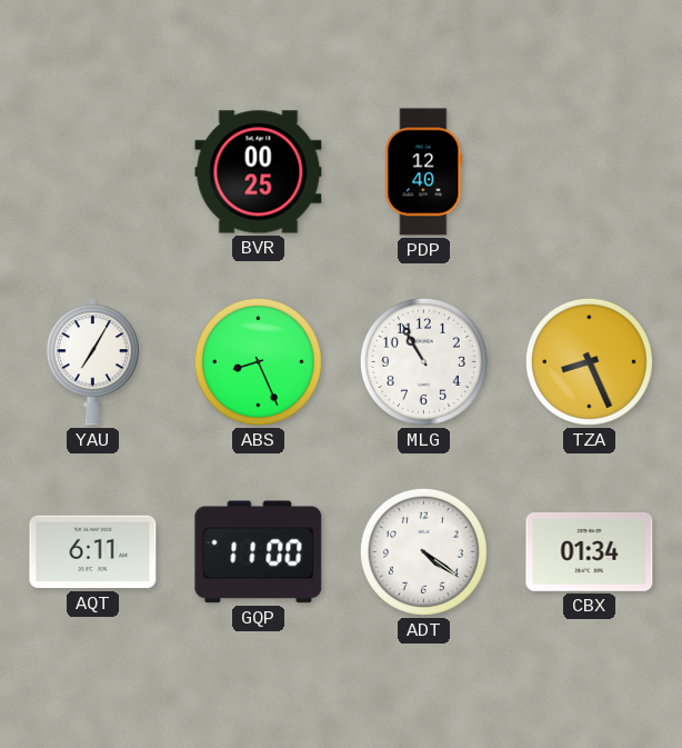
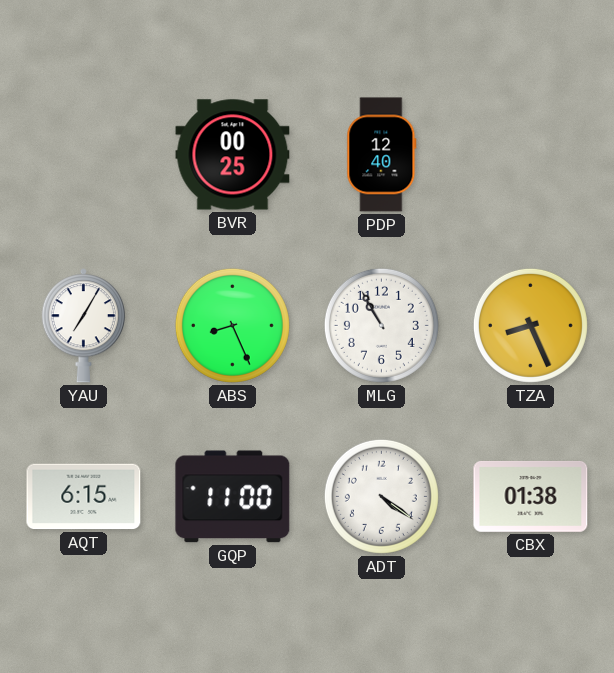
AQT: 6:11 -> 6:15 (84, 497)
CBX: 01:34 -> 01:38 (531, 496)
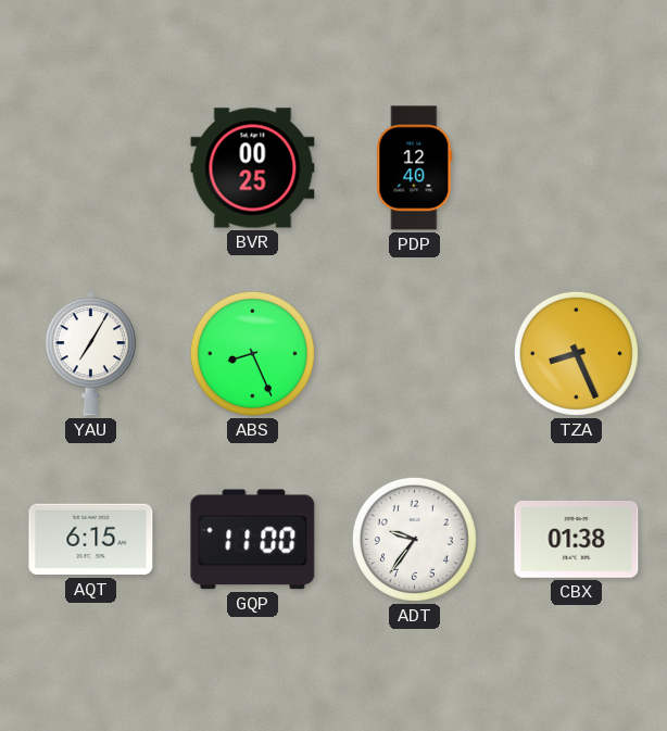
MLG: 10:55 -> none (381, 325)
ADT: 4:21 -> 9:36 (414, 539)
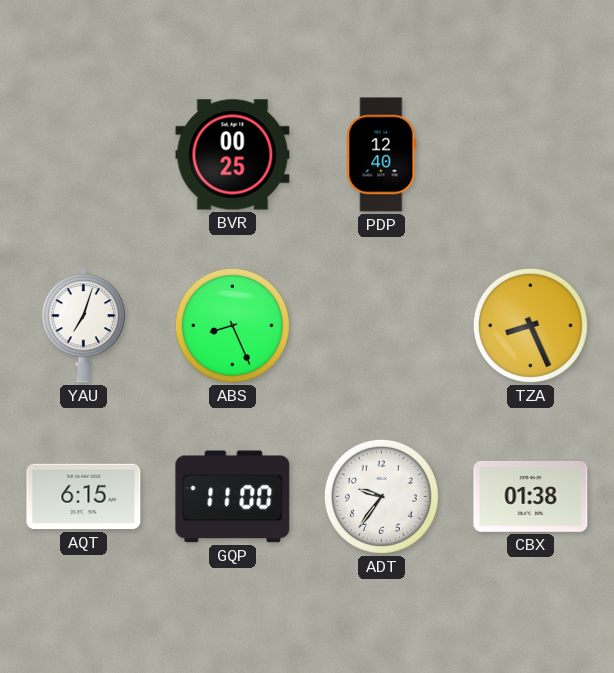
YAU: 7:05 -> 7:03 (83, 326)
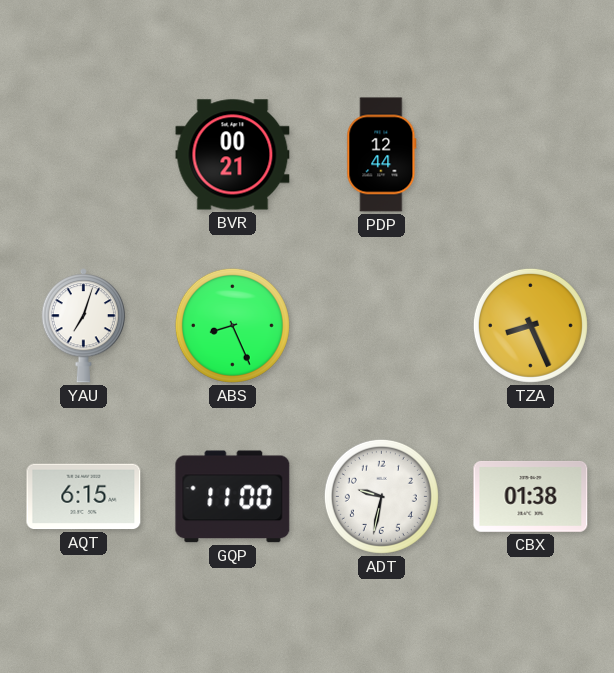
BVR: 00:25 -> 00:21 (233, 155)
PDP: 12:40 -> 12:44 (382, 155)
ADT: 9:36 -> 9:32 (381, 496)
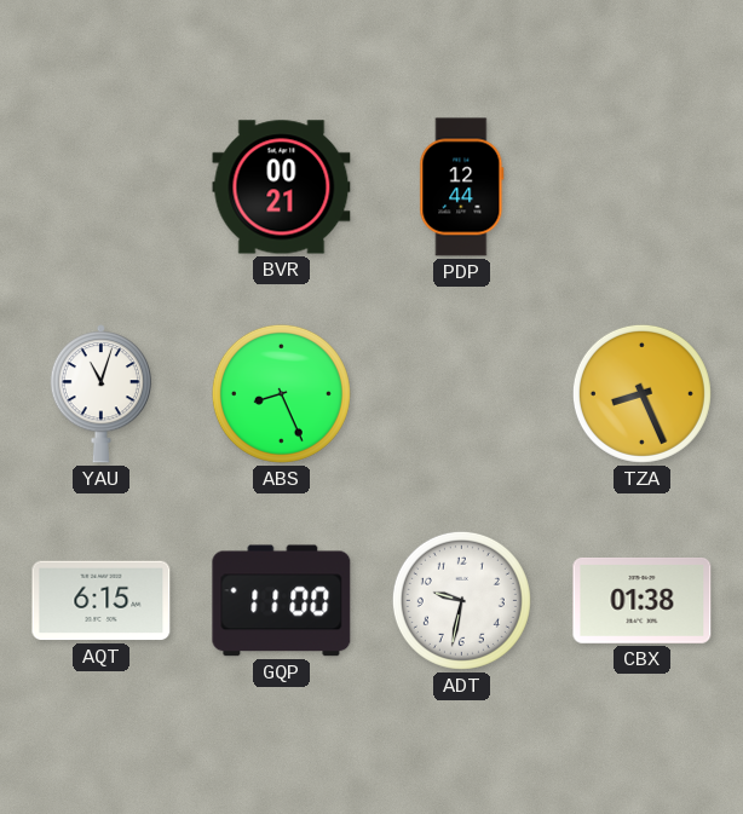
YAU: 7:03 -> 11:03 (100, 394)
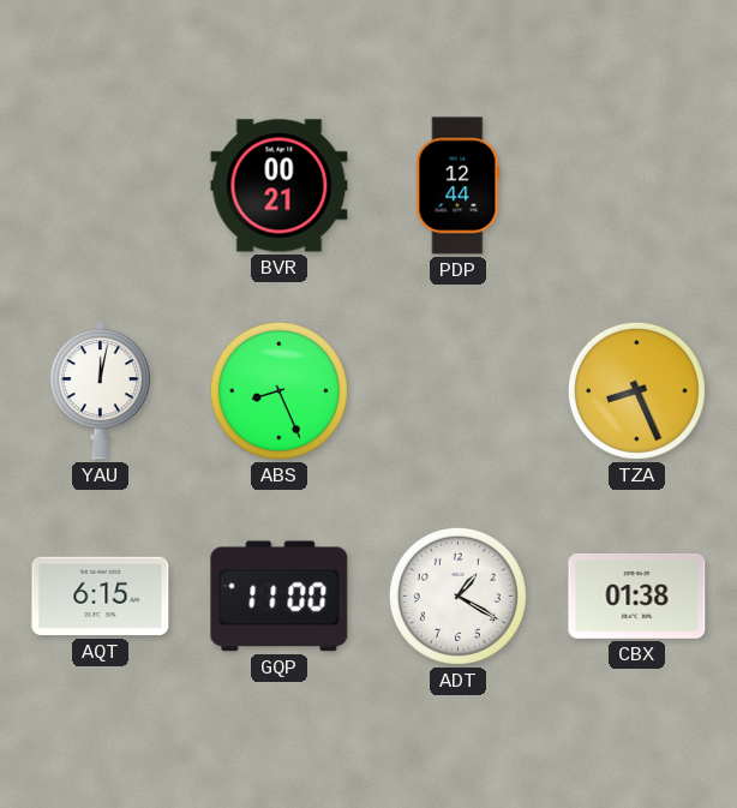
YAU: 11:03 -> 12:02 (100, 391)
ADT: 9:32 -> 1:20 (457, 595)
